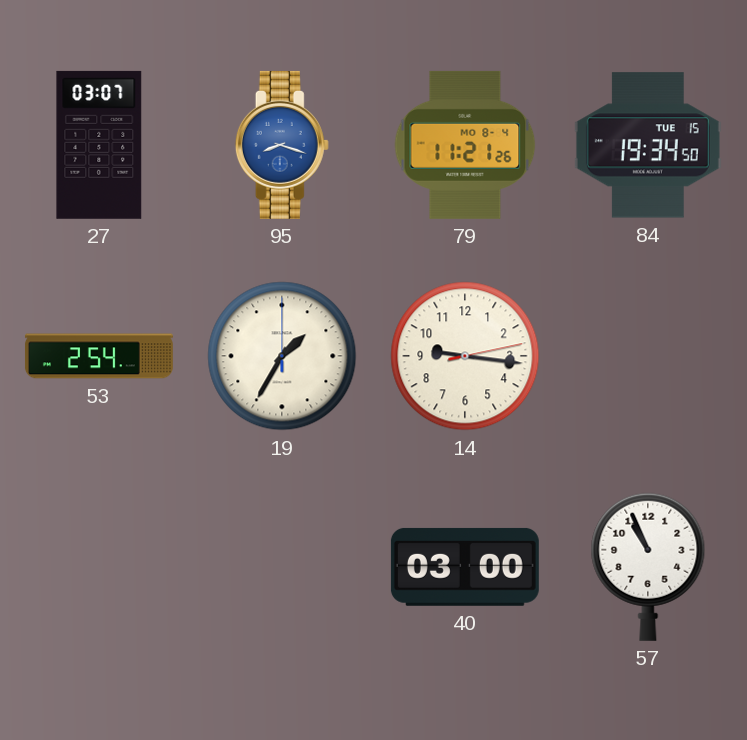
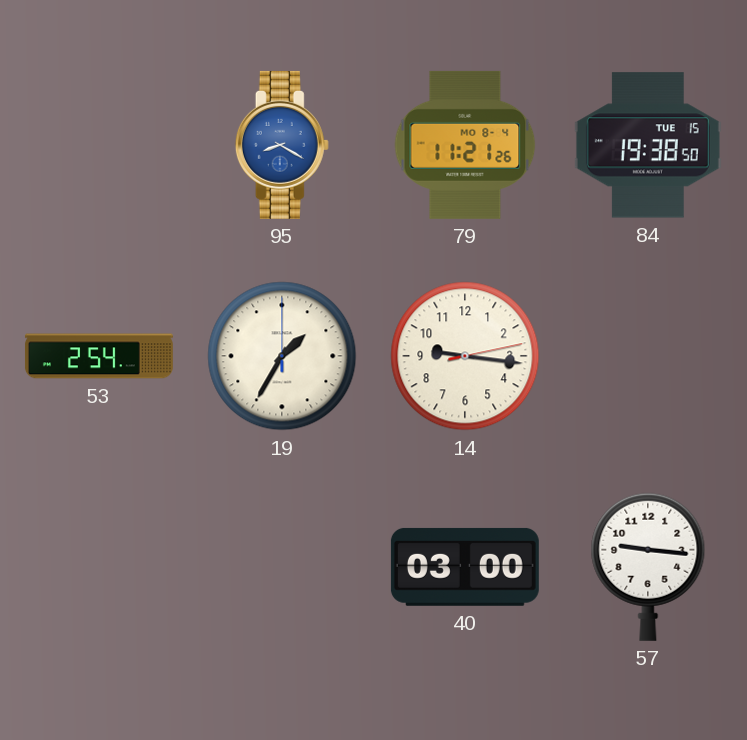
27: 03:07 -> none (99, 145)
95: 8:18 -> 8:20 (282, 145)
84: 19:34 -> 19:38 (648, 145)
57: 10:56 -> 9:16 (648, 567)
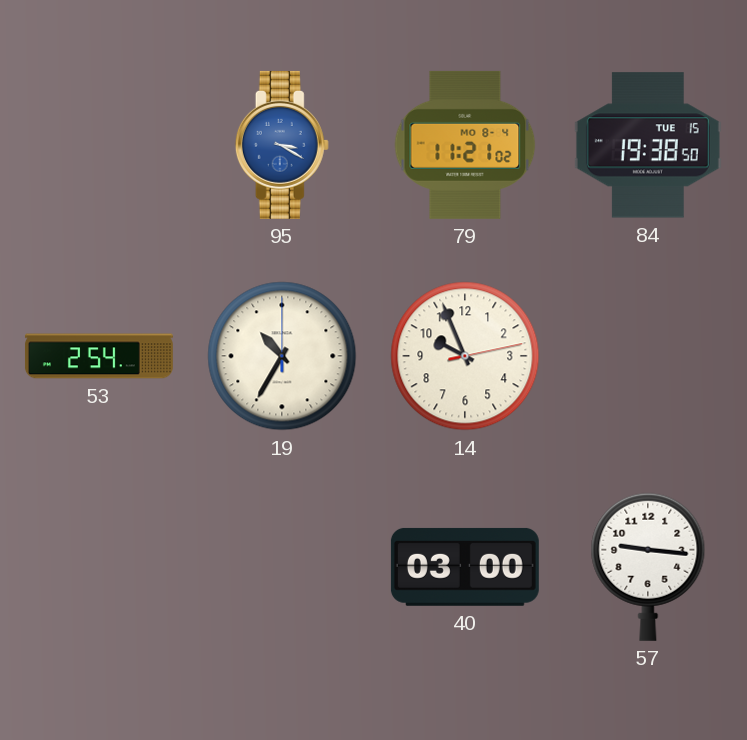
95: 8:20 -> 3:20 (282, 145)
79: 11:21:26 -> 11:21:02 (465, 145)
19: 1:35 -> 10:35 (282, 356)
14: 9:16 -> 9:56 (465, 356)
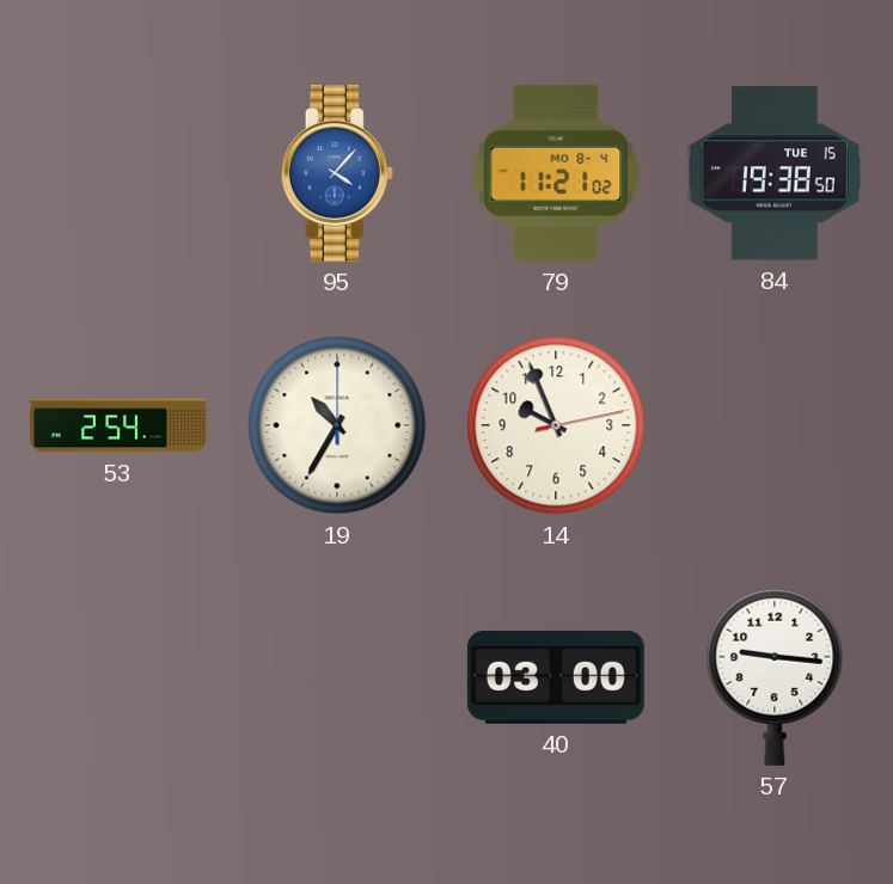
95: 3:20 -> 4:07 (337, 173)
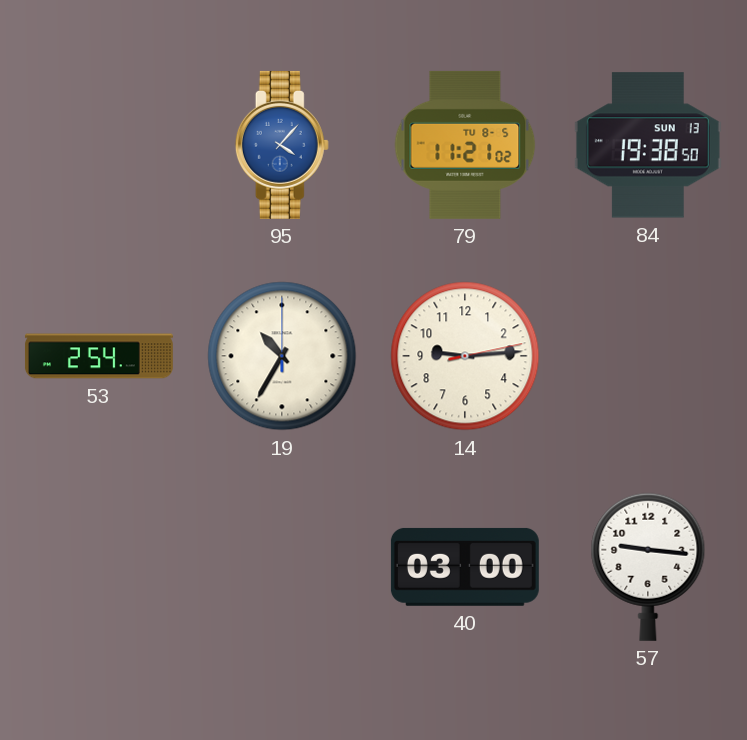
79 date: MO 8-4 -> TU 8-5 (465, 145)
84 date: TUE 15 -> SUN 13 (648, 145)
14: 9:56 -> 9:14 (465, 356)
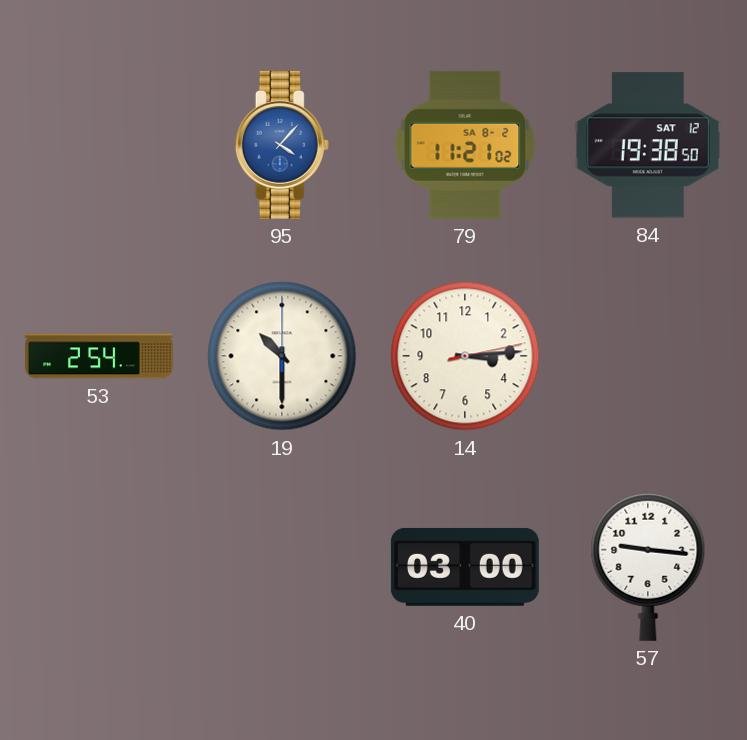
79 date: TU 8-5 -> SA 8-2 (465, 145)
84 date: SUN 13 -> SAT 12 (648, 145)
19: 10:35 -> 10:30 (282, 356)
14: 9:14 -> 3:14 (465, 356)
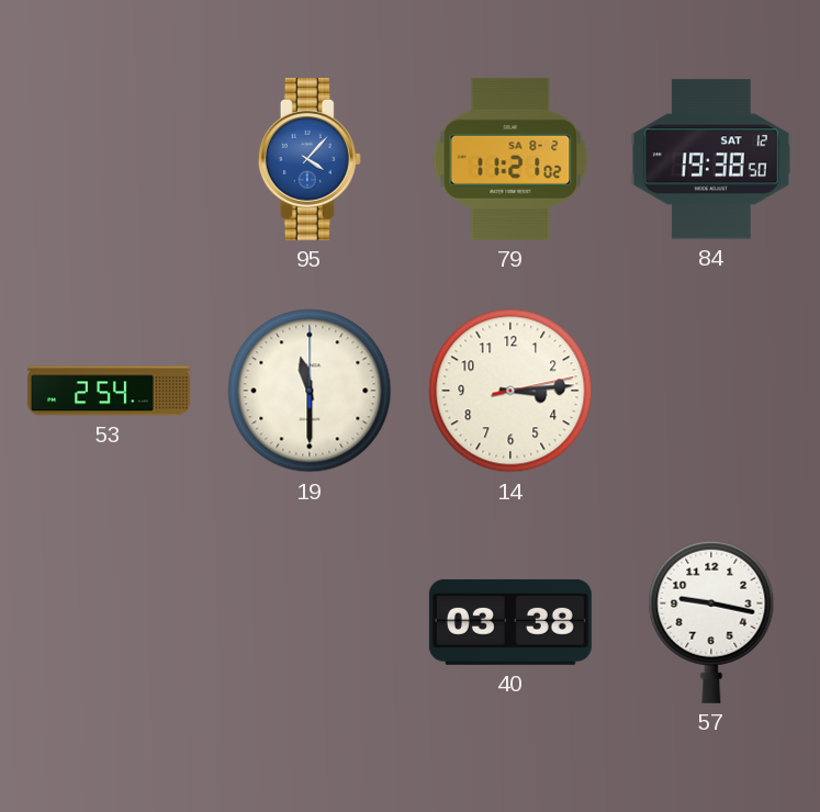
19: 10:30 -> 11:30 (310, 391)
40: 03:00 -> 03:38 (510, 622)
57: 9:16 -> 9:17 (711, 622)
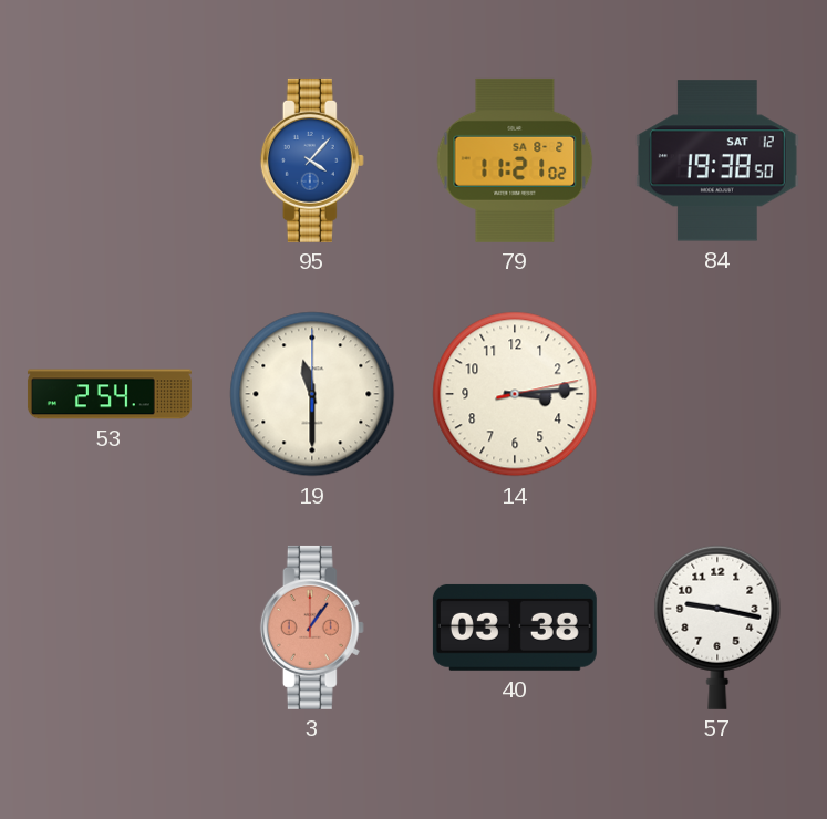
3: none -> 1:06 (312, 628)
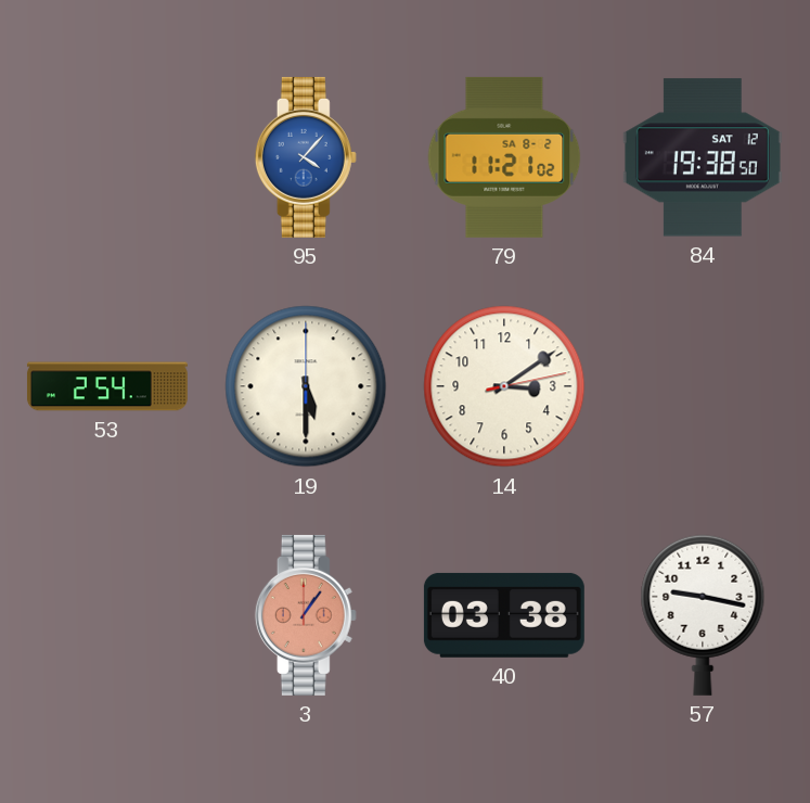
19: 11:30 -> 5:30 (306, 386)
14: 3:14 -> 3:09 (504, 386)
